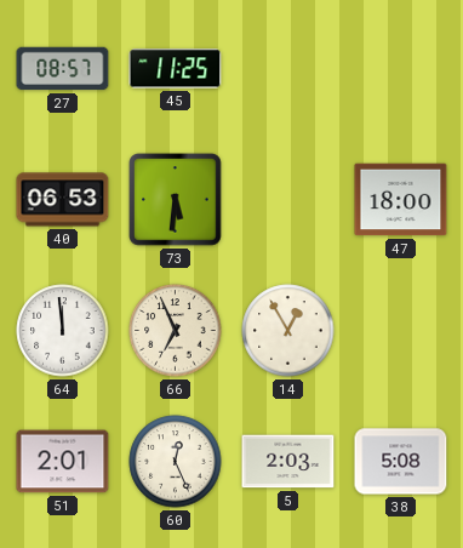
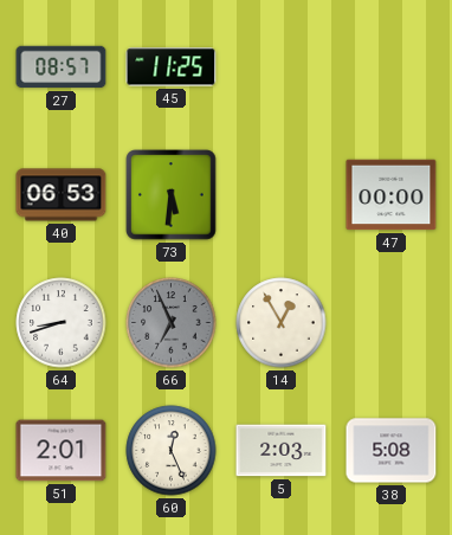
47: 18:00 -> 00:00 (392, 195)
64: 11:59 -> 8:42 (62, 323)
66 dial: cream -> grey (172, 323)
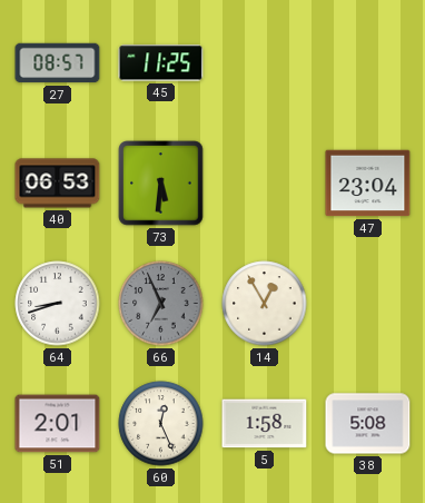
47: 00:00 -> 23:04 (368, 184)
5: 2:03 -> 1:58 (265, 424)
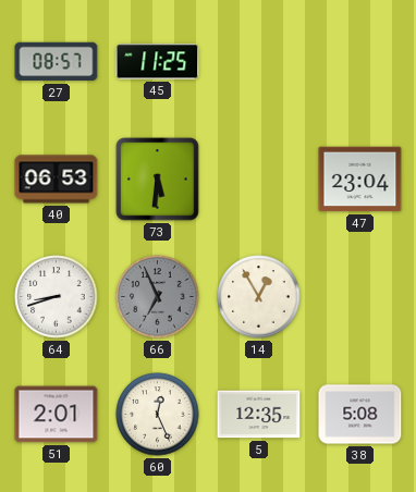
5: 1:58 -> 12:35 (259, 415)
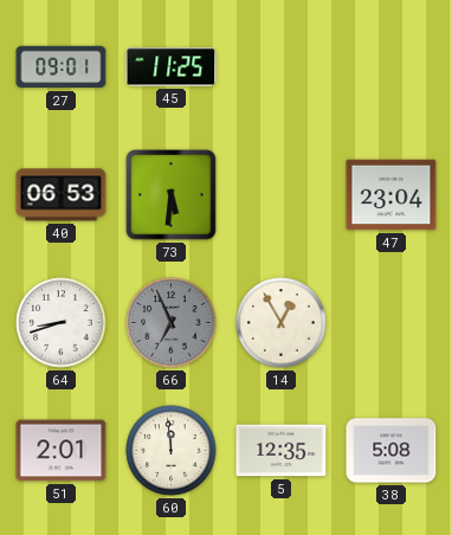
27: 08:57 -> 09:01 (62, 67)
60: 12:26 -> 11:59 (172, 451)
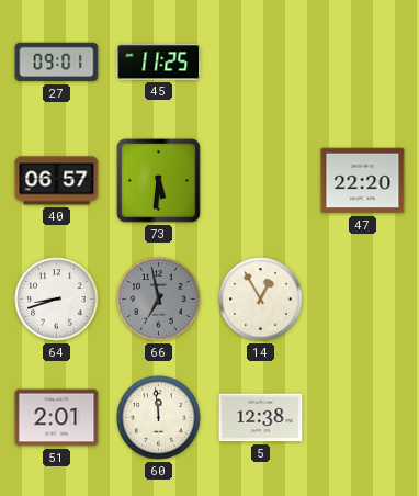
40: 06:53 -> 06:57 (57, 181)
47: 23:04 -> 22:20 (363, 181)
66: 6:56 -> 6:58 (159, 300)
5: 12:35 -> 12:38 (261, 418)
38: 5:08 -> none (392, 451)
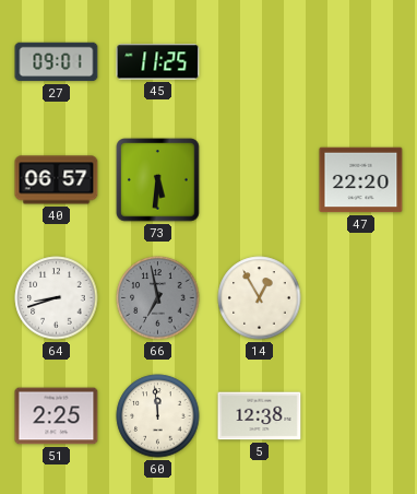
51: 2:01 -> 2:25 (57, 416)
